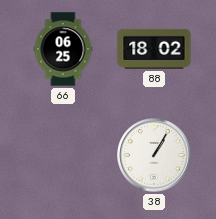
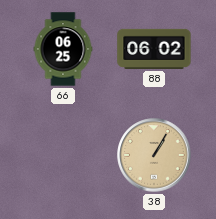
88: 18:02 -> 06:02 (154, 49)
38 dial: white -> champagne (154, 155)
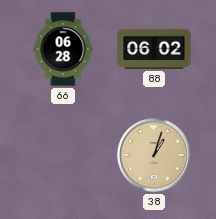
66: 06:25 -> 06:28 (63, 49)
38: 1:05 -> 1:03 (154, 155)
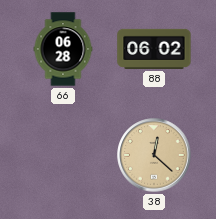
38: 1:03 -> 12:22 (154, 155)
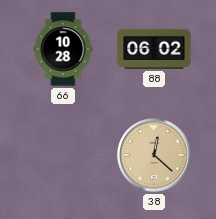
66: 06:28 -> 10:28 (63, 49)
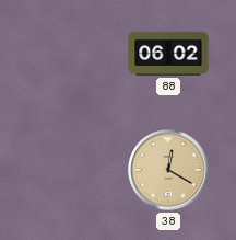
66: 10:28 -> none (63, 49)
38: 12:22 -> 12:20 (168, 170)
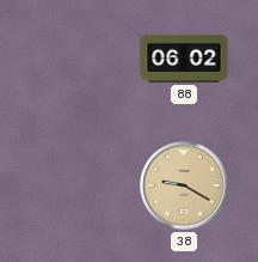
38: 12:20 -> 9:20 (184, 185)
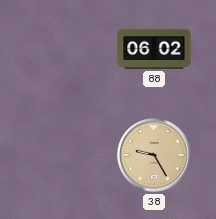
38: 9:20 -> 9:25 (154, 155)
